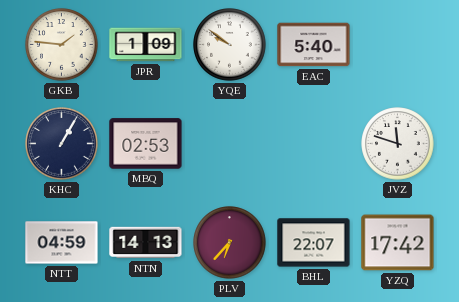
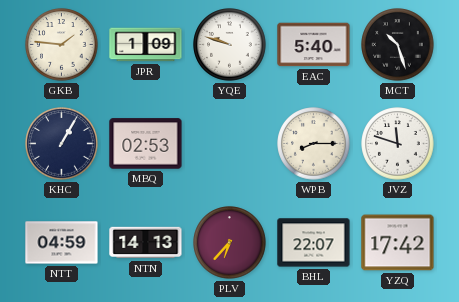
YQE: 9:51 -> 9:48 (230, 45)
MCT: none -> 10:27 (398, 45)
WPB: none -> 8:15 (314, 144)
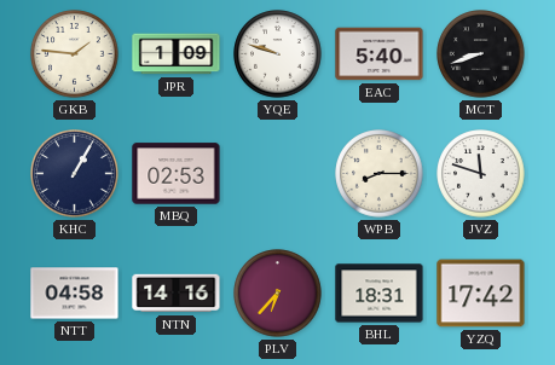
MCT: 10:27 -> 8:42 (481, 54)
NTT: 04:59 -> 04:58 (75, 294)
NTN: 14:13 -> 14:16 (177, 294)
BHL: 22:07 -> 18:31 (380, 294)
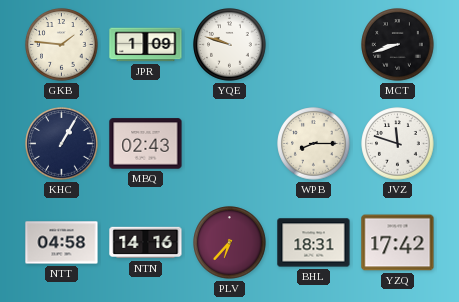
EAC: 5:40 -> none (380, 54)
MBQ: 02:53 -> 02:43 (146, 144)
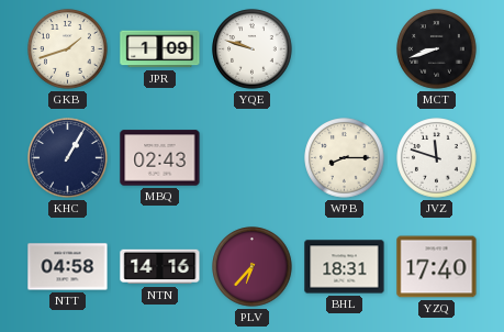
GKB: 1:46 -> 1:42 (68, 49)
YZQ: 17:42 -> 17:40 (437, 267)
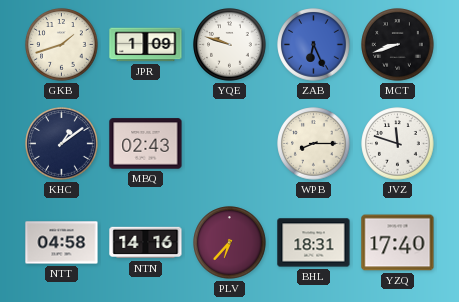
ZAB: none -> 6:26 (314, 45)
KHC: 1:05 -> 1:09 (62, 144)
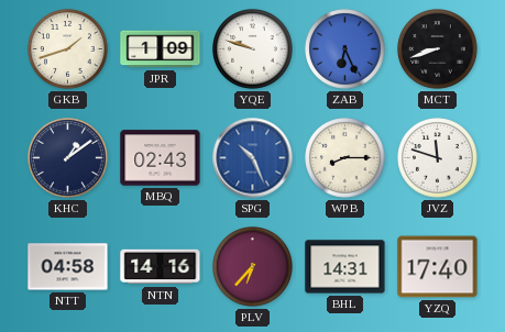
SPG: none -> 10:26 (253, 158)
BHL: 18:31 -> 14:31 (345, 267)
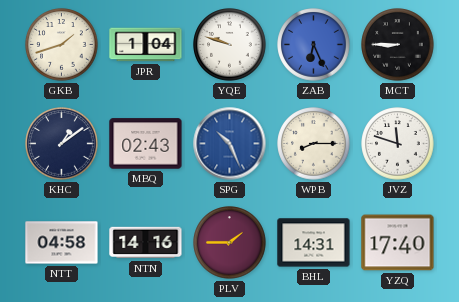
JPR: 1:09 -> 1:04 (146, 45)
MCT: 8:42 -> 8:45 (398, 45)
PLV: 6:37 -> 1:45 (230, 243)
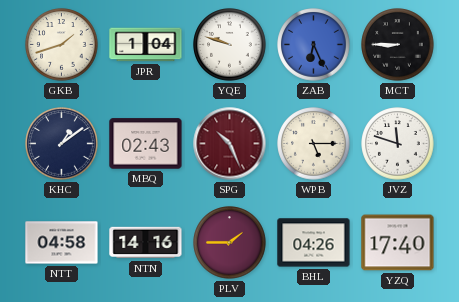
SPG dial: blue -> burgundy (230, 144)
WPB: 8:15 -> 5:15 (314, 144)
BHL: 14:31 -> 04:26 (314, 243)
